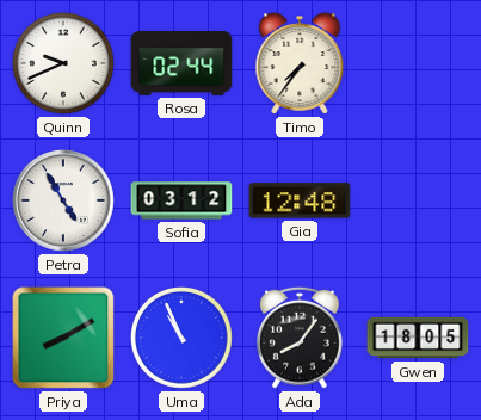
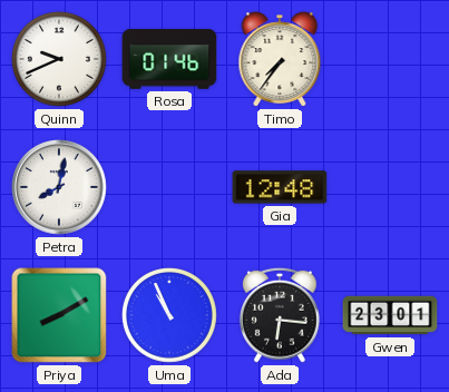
Rosa: 02:44 -> 01:46 (169, 59)
Petra: 4:55 -> 8:02 (59, 187)
Sofia: 03:12 -> none (181, 200)
Ada: 8:06 -> 6:16 (280, 315)
Gwen: 18:05 -> 23:01 (390, 315)
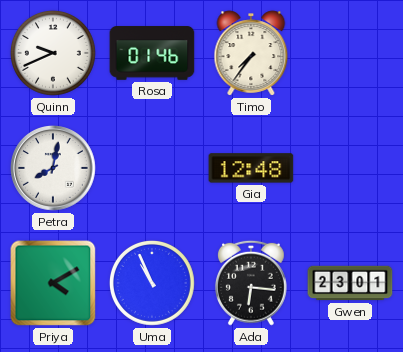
Priya: 8:10 -> 4:10 (53, 283)
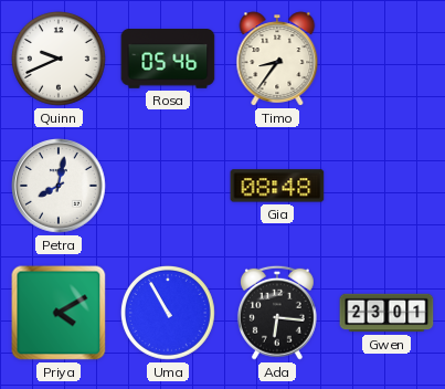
Rosa: 01:46 -> 05:46 (168, 59)
Timo: 7:36 -> 8:36 (277, 59)
Gia: 12:48 -> 08:48 (277, 186)
Uma: 10:56 -> 10:55 (168, 313)
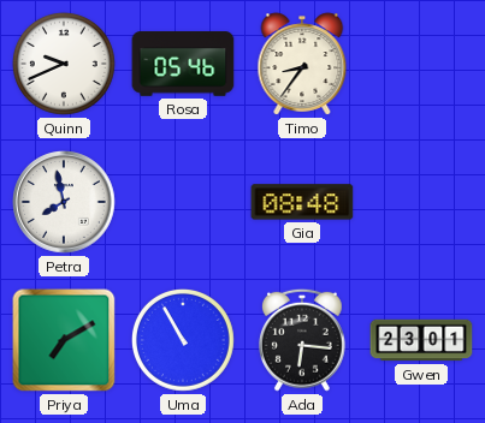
Petra: 8:02 -> 7:58 (64, 202)
Priya: 4:10 -> 7:10 (64, 340)
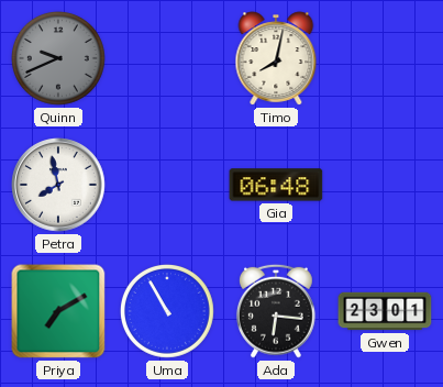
Quinn dial: white -> grey (58, 58)
Rosa: 05:46 -> none (183, 64)
Timo: 8:36 -> 8:02 (276, 58)
Gia: 08:48 -> 06:48 (276, 185)
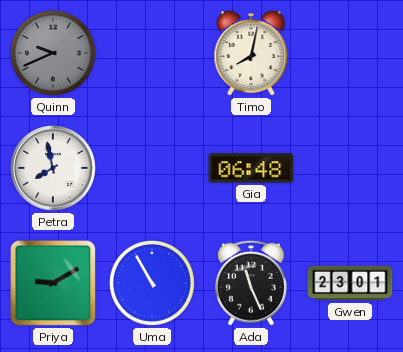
Priya: 7:10 -> 9:10 (53, 283)
Ada: 6:16 -> 11:26 (251, 283)
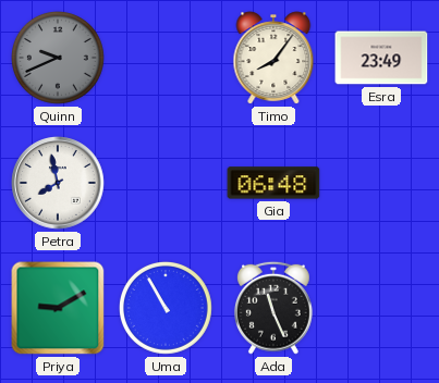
Timo: 8:02 -> 8:06 (273, 58)
Esra: none -> 23:49 (381, 58)
Gwen: 23:01 -> none (350, 283)
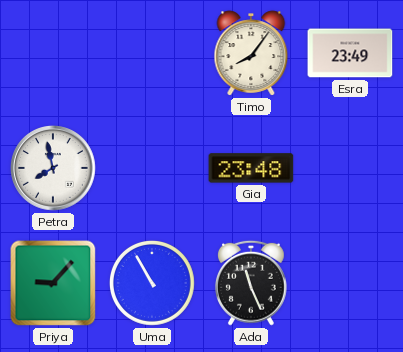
Quinn: 9:41 -> none (58, 58)
Gia: 06:48 -> 23:48 (251, 168)
Priya: 9:10 -> 9:07 (53, 283)
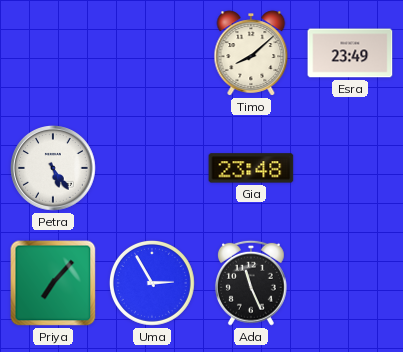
Timo: 8:06 -> 8:08 (251, 53)
Petra: 7:58 -> 5:24 (53, 168)
Priya: 9:07 -> 7:07 (53, 283)
Uma: 10:55 -> 2:55 (152, 283)
